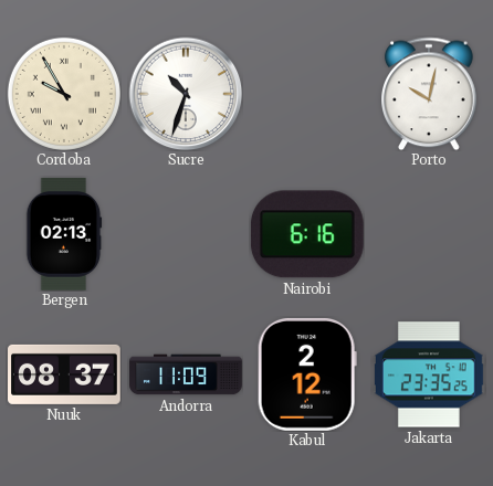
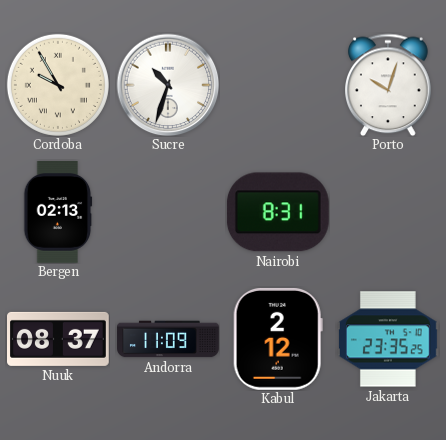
Porto: 10:02 -> 10:03 (389, 85)
Nairobi: 6:16 -> 8:31 (278, 212)
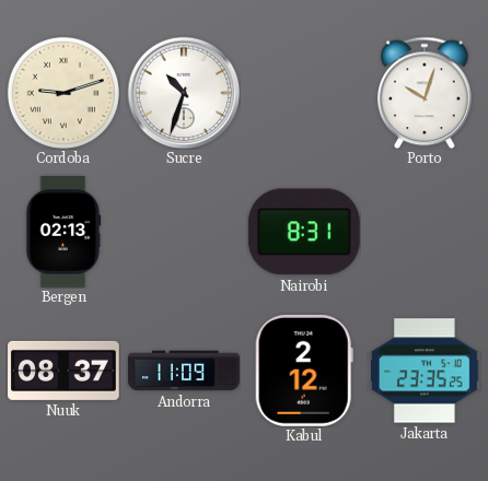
Cordoba: 9:55 -> 9:12 (63, 93)
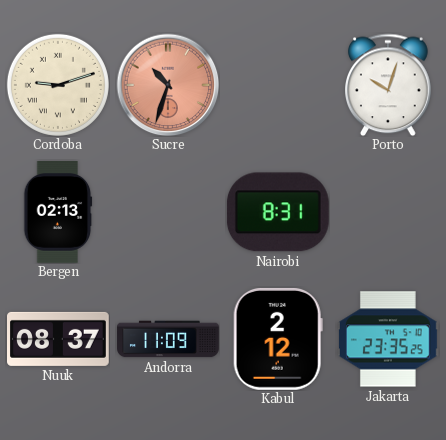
Sucre dial: white -> salmon (168, 85)
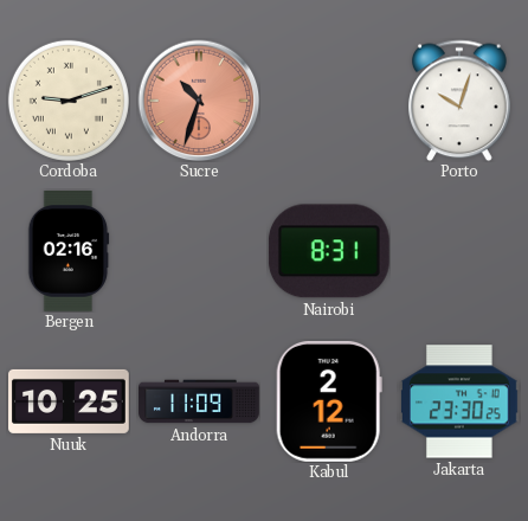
Bergen: 02:13 -> 02:16 (69, 252)
Nuuk: 08:37 -> 10:25 (70, 401)
Jakarta: 23:35 -> 23:30 (459, 401)
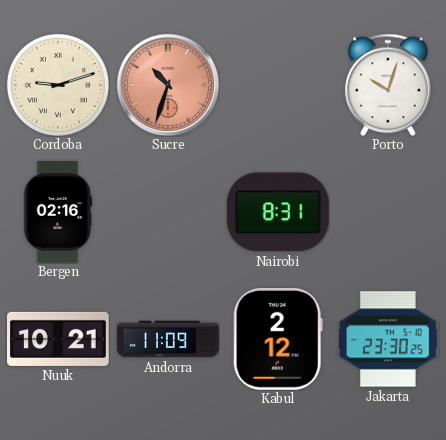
Nuuk: 10:25 -> 10:21 (59, 339)
